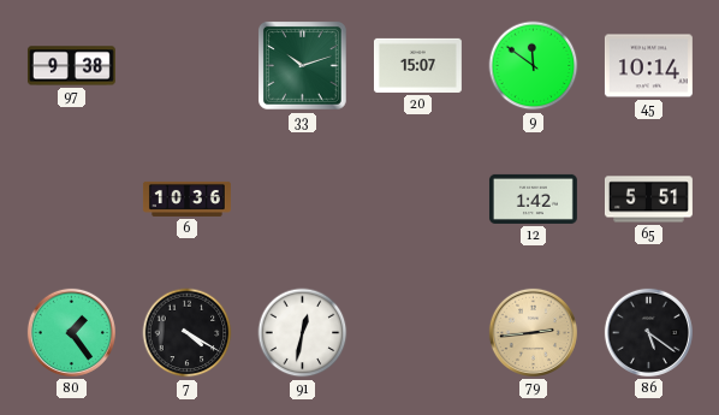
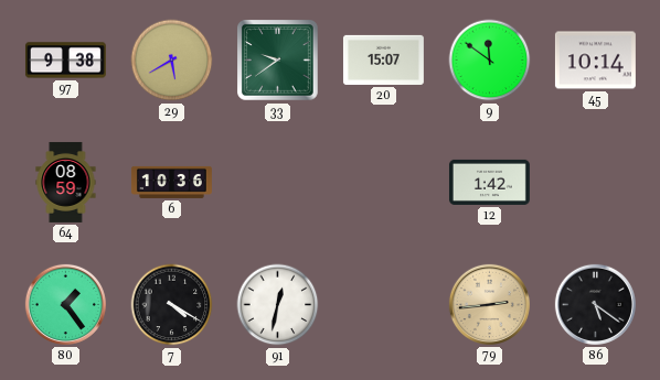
29: none -> 5:40 (172, 61)
33: 10:12 -> 9:39 (278, 61)
64: none -> 08:59 (66, 182)
65: 5:51 -> none (648, 200)
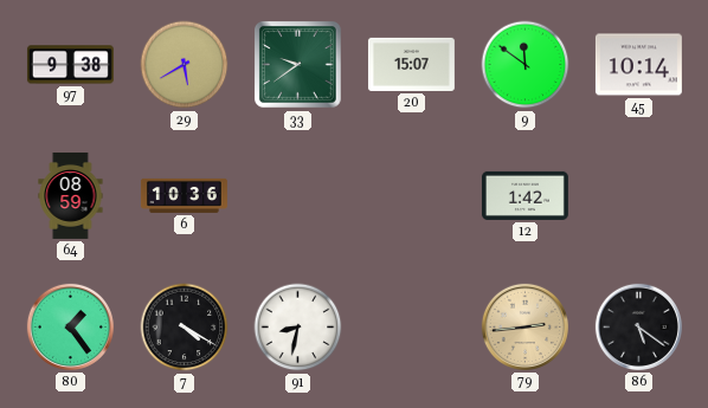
91: 12:32 -> 8:32 (298, 328)
